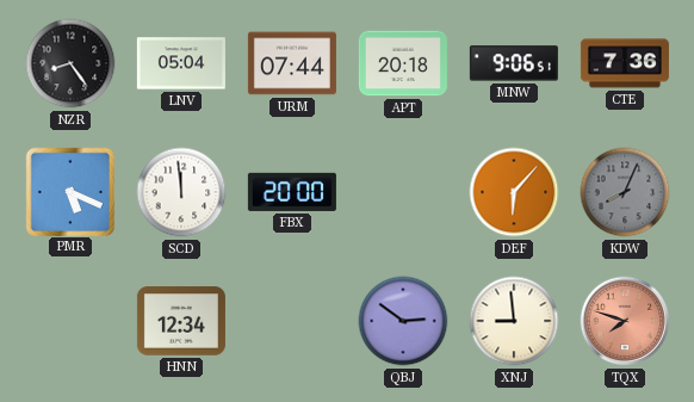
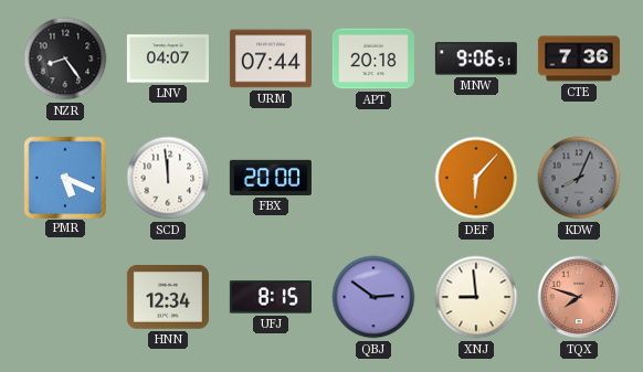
LNV: 05:04 -> 04:07 (168, 59)
UFJ: none -> 8:15 (271, 297)
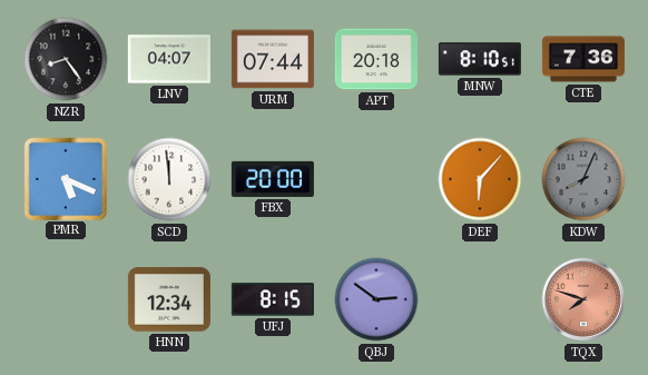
MNW: 9:06 -> 8:10 (480, 59)
XNJ: 8:59 -> none (476, 297)
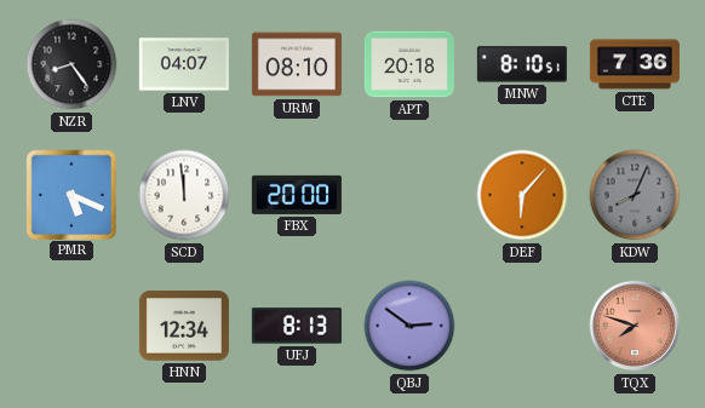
URM: 07:44 -> 08:10 (297, 64)
UFJ: 8:15 -> 8:13 (297, 326)
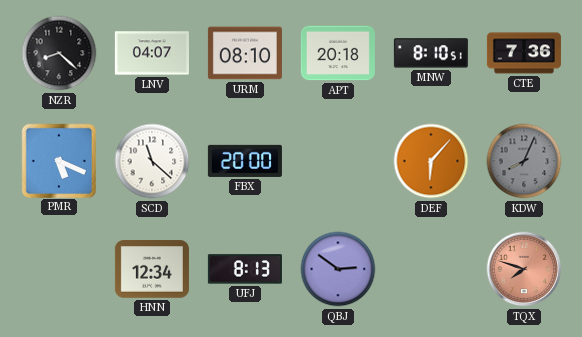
NZR: 8:24 -> 8:22 (59, 53)
SCD: 11:59 -> 11:22 (152, 161)
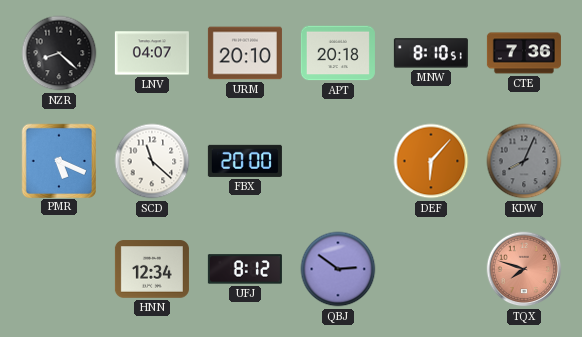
URM: 08:10 -> 20:10 (245, 53)
UFJ: 8:13 -> 8:12 (245, 269)
